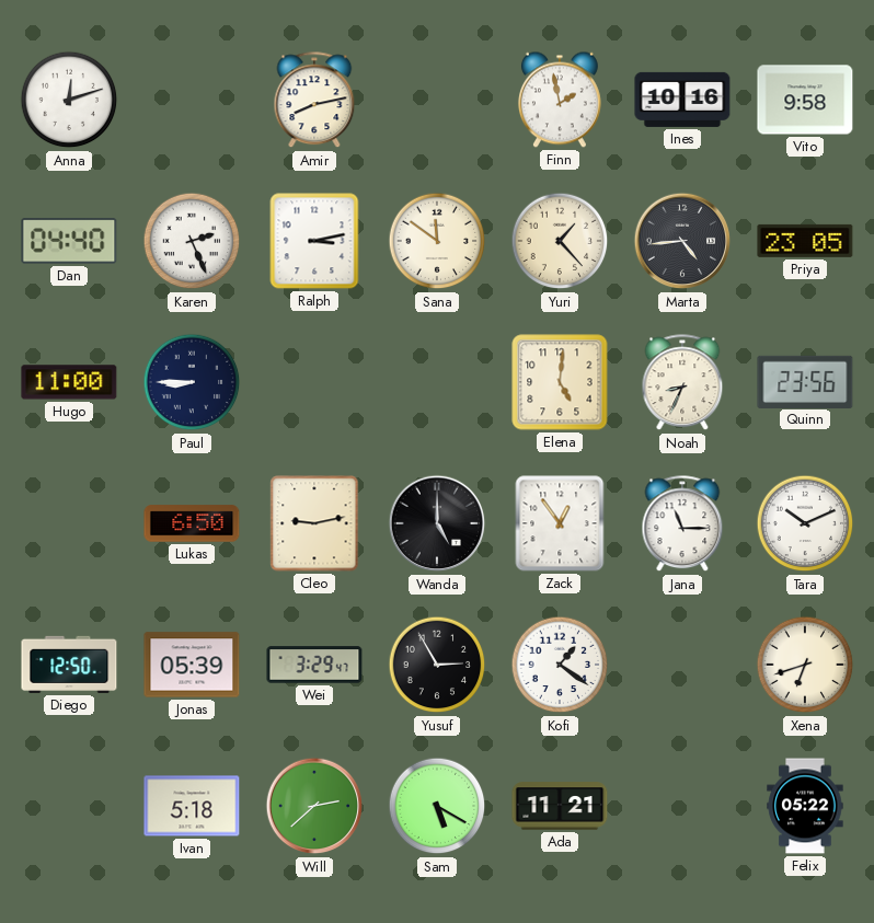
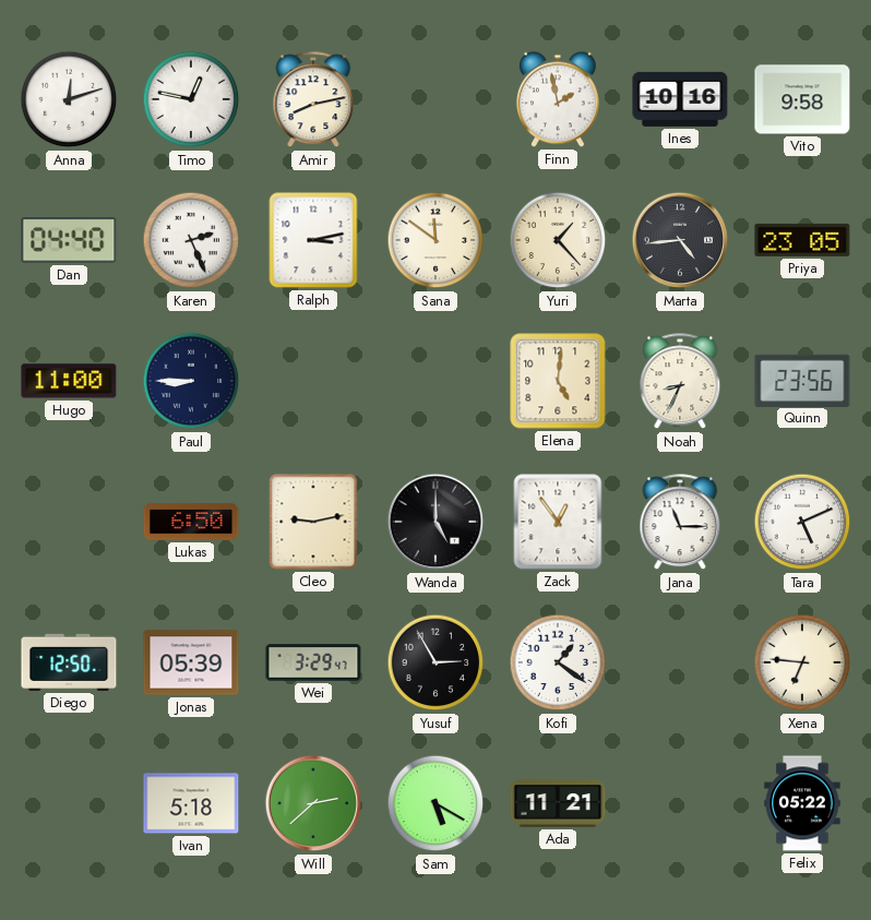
Timo: none -> 12:47 (191, 99)
Tara: 10:11 -> 5:11 (802, 522)
Xena: 6:42 -> 6:46 (802, 662)
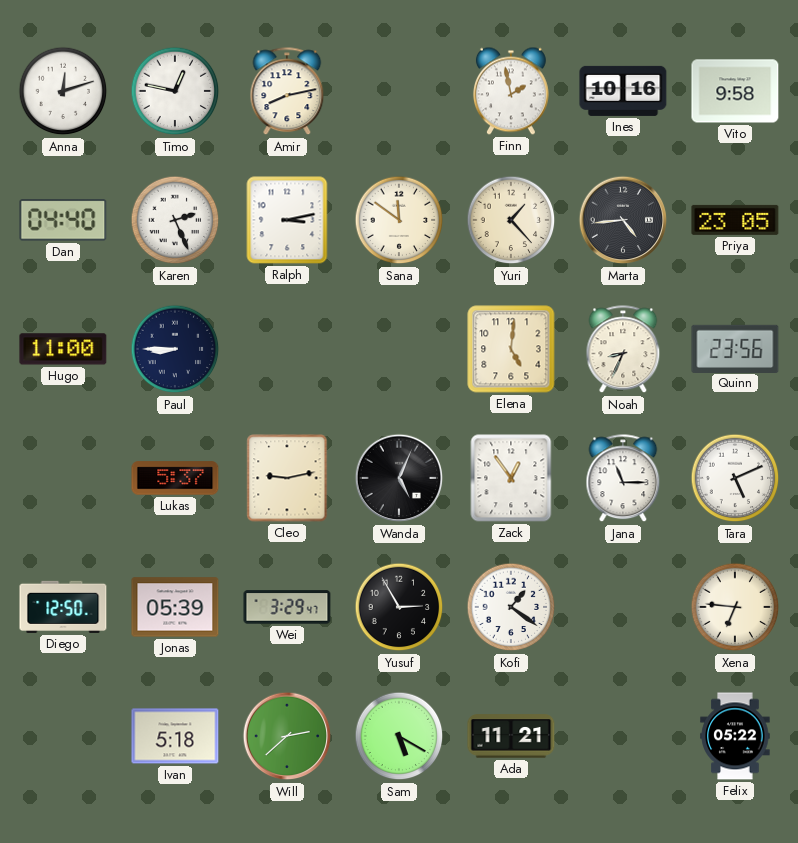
Lukas: 6:50 -> 5:37 (175, 478)
Wanda: 5:00 -> 5:04 (399, 478)
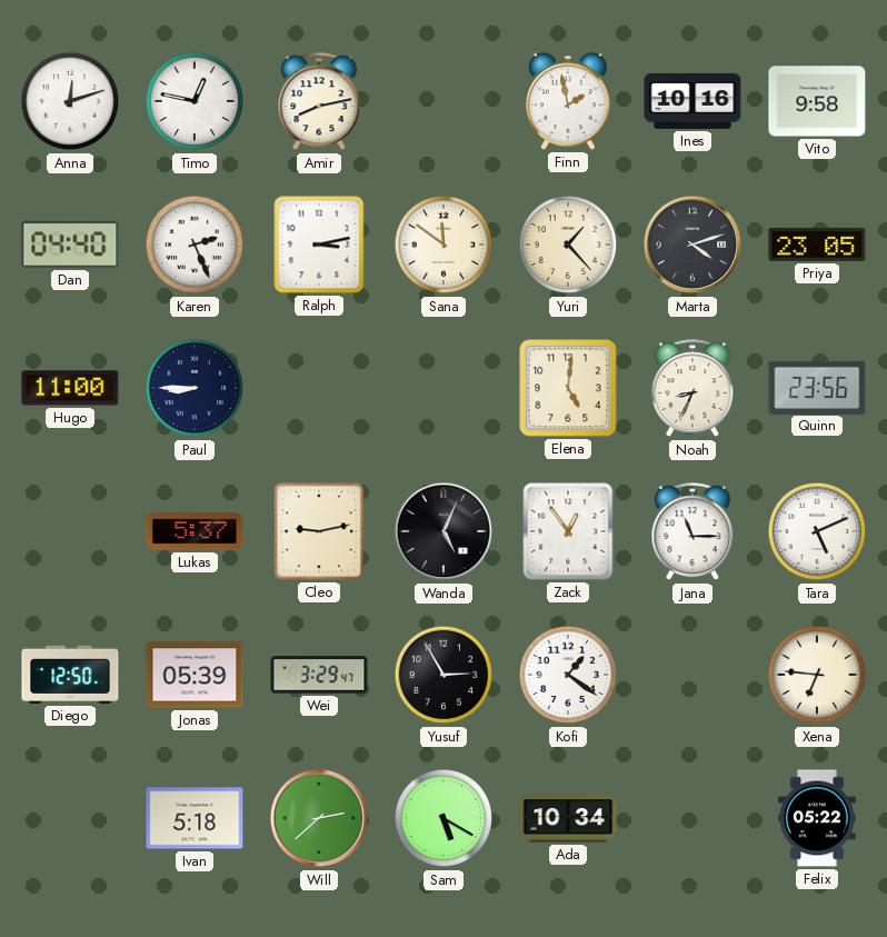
Marta: 4:44 -> 4:12 (692, 245)
Ada: 11:21 -> 10:34 (568, 818)
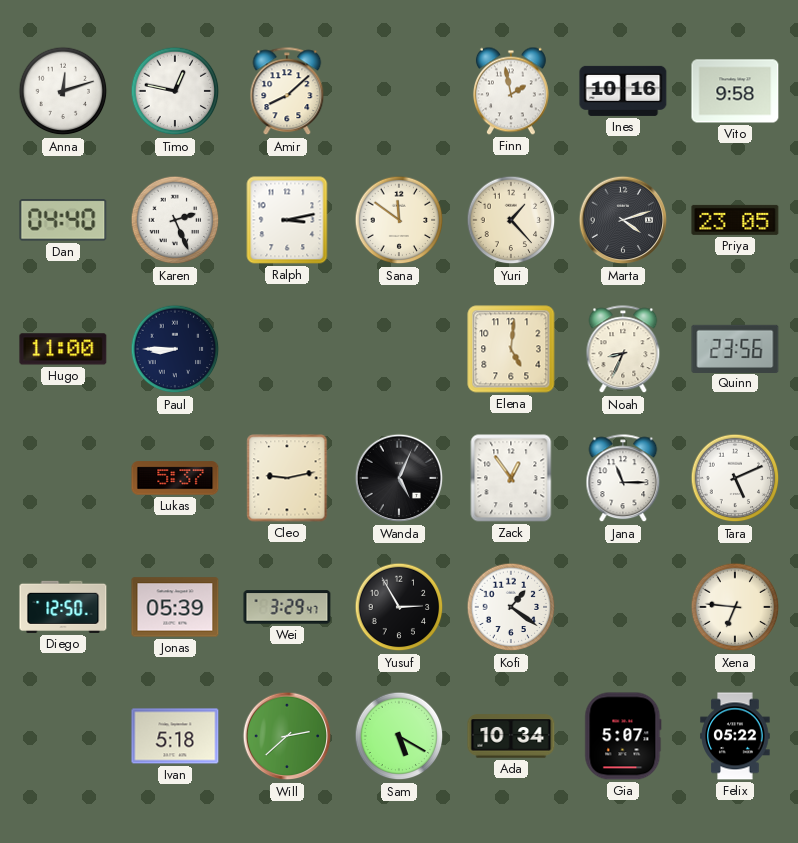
Amir: 8:13 -> 8:08 (287, 92)
Gia: none -> 5:07 (623, 736)
